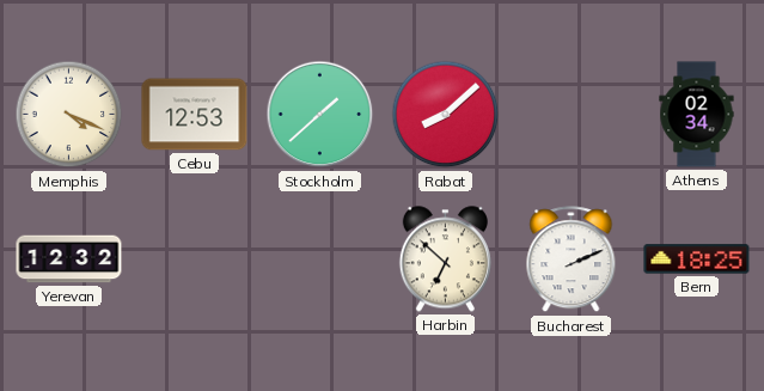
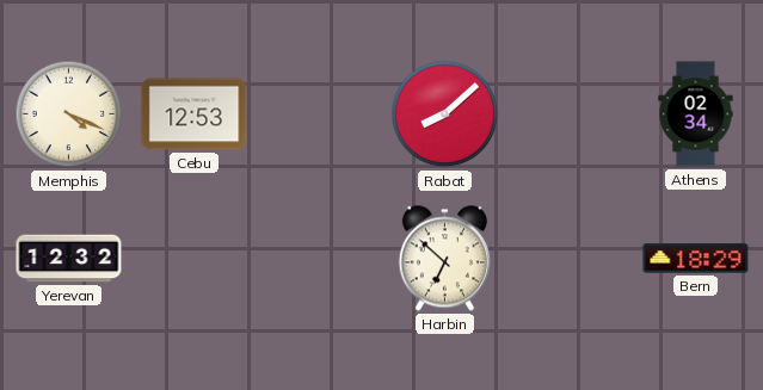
Stockholm: 1:38 -> none (320, 115)
Bucharest: 2:11 -> none (572, 259)
Bern: 18:25 -> 18:29 (696, 259)
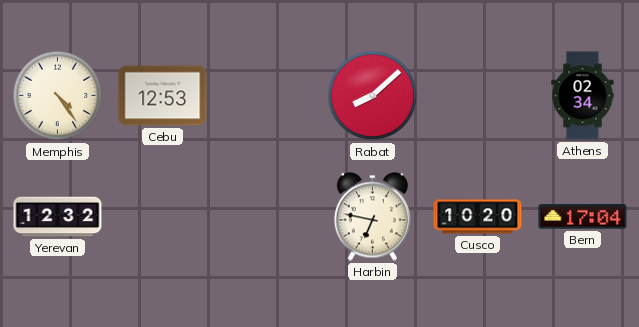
Memphis: 4:19 -> 4:24 (58, 96)
Harbin: 6:52 -> 6:47 (372, 217)
Cusco: none -> 10:20 (478, 217)
Bern: 18:29 -> 17:04 (583, 217)
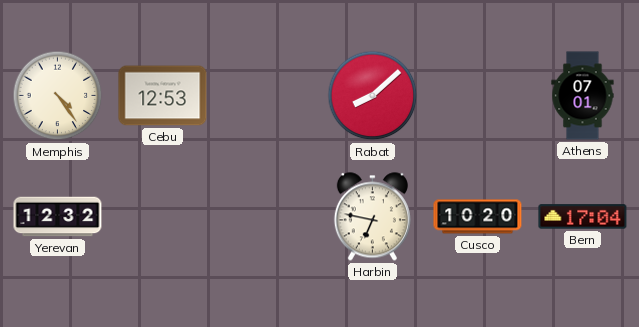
Athens: 02:34 -> 07:01 (583, 96)
